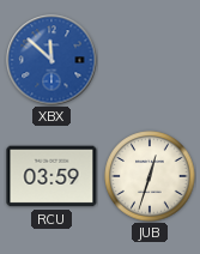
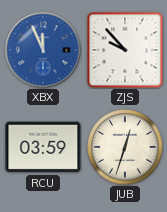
XBX: 11:52 -> 11:56 (43, 50)
ZJS: none -> 9:53 (125, 50)
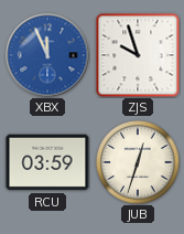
ZJS: 9:53 -> 9:57 (138, 55)
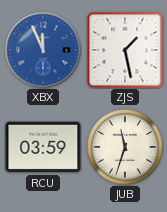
ZJS: 9:57 -> 1:28 (125, 50)
JUB: 12:33 -> 11:33 (125, 147)
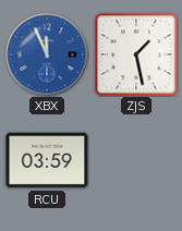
JUB: 11:33 -> none (125, 147)
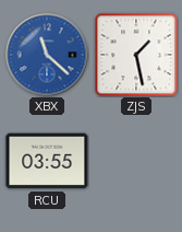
XBX: 11:56 -> 11:22 (47, 55)
RCU: 03:59 -> 03:55 (47, 161)
